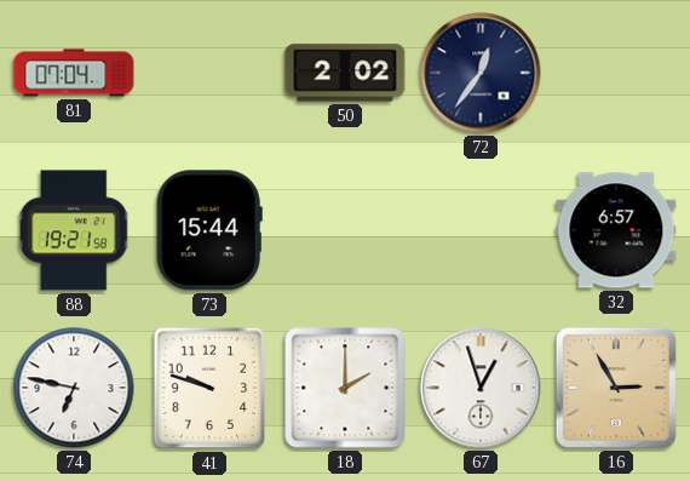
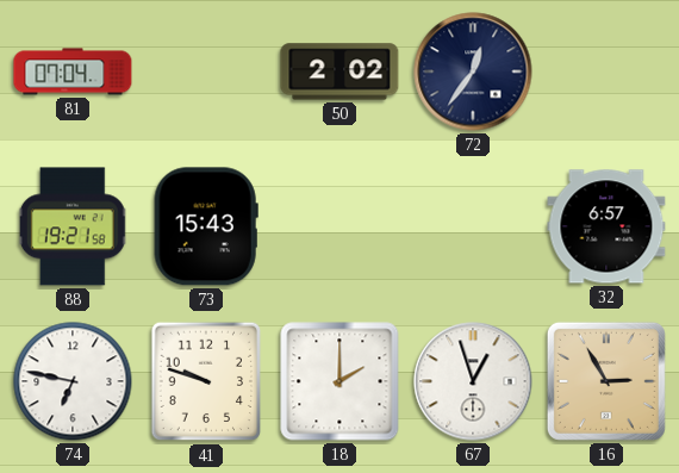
73: 15:44 -> 15:43 (206, 226)
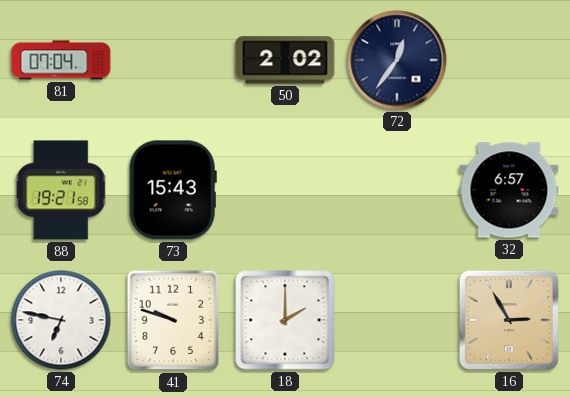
67: 12:57 -> none (473, 381)
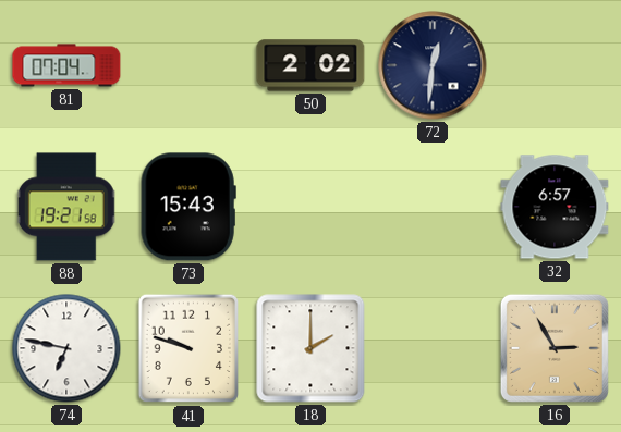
72: 12:36 -> 12:31 (433, 65)
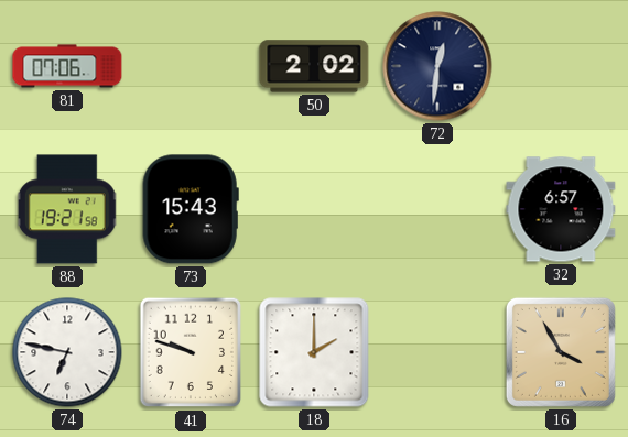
81: 07:04 -> 07:06 (67, 66)
16: 2:55 -> 3:55 (561, 352)
